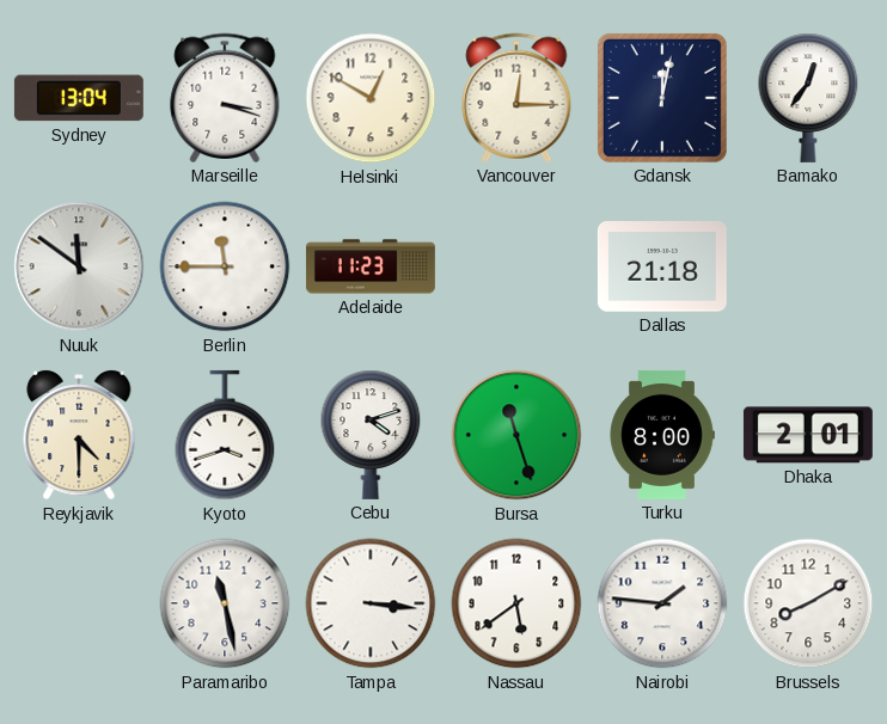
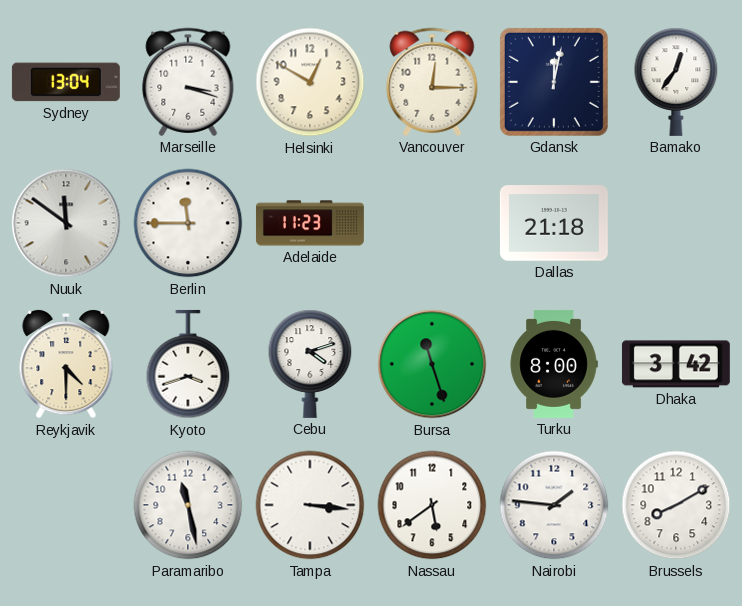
Dhaka: 2:01 -> 3:42 (676, 364)
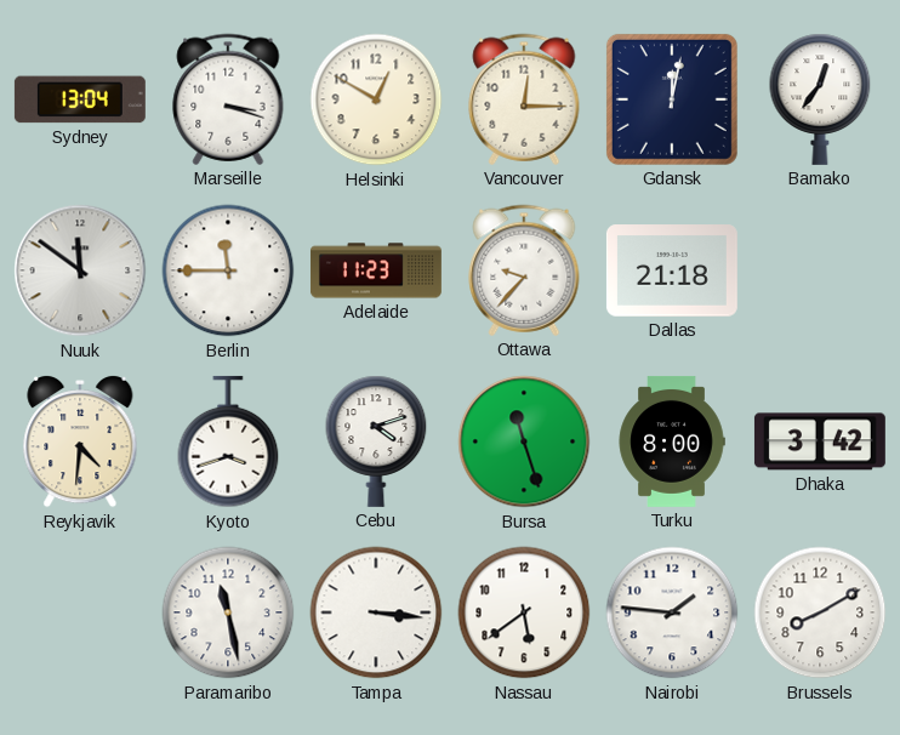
Ottawa: none -> 9:37 (524, 270)
Reykjavik: 4:30 -> 4:31 (80, 441)
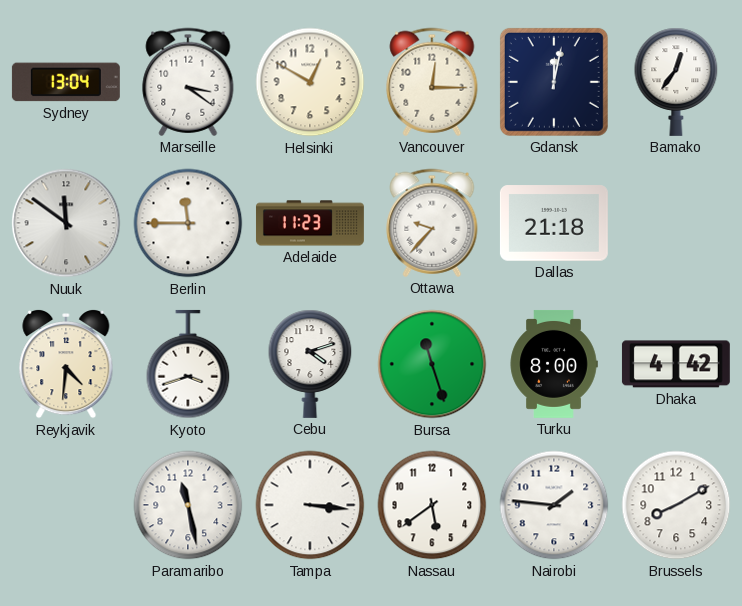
Marseille: 3:18 -> 3:21 (188, 82)
Dhaka: 3:42 -> 4:42 (676, 364)
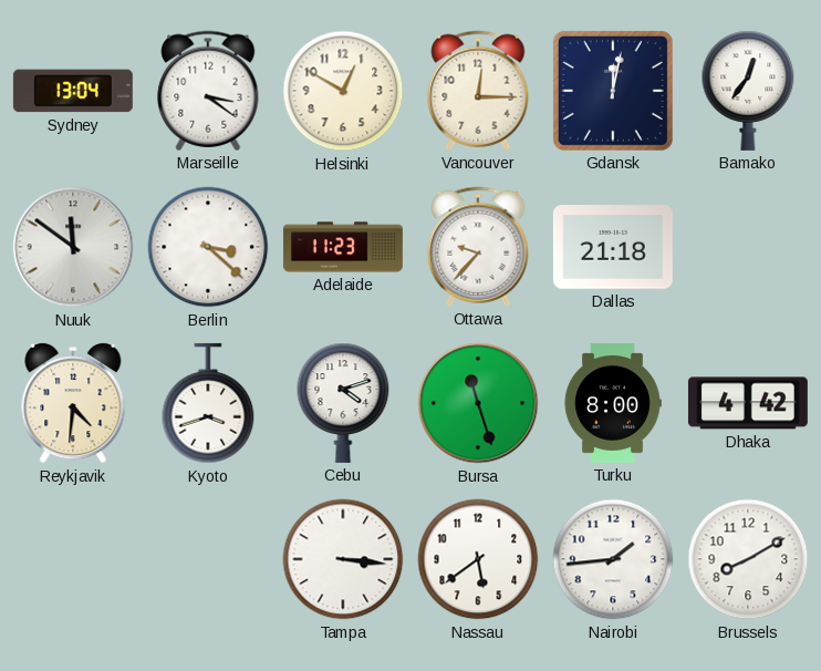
Berlin: 11:45 -> 3:22 (208, 247)
Paramaribo: 11:28 -> none (188, 505)
Nairobi: 1:46 -> 1:44 (613, 559)
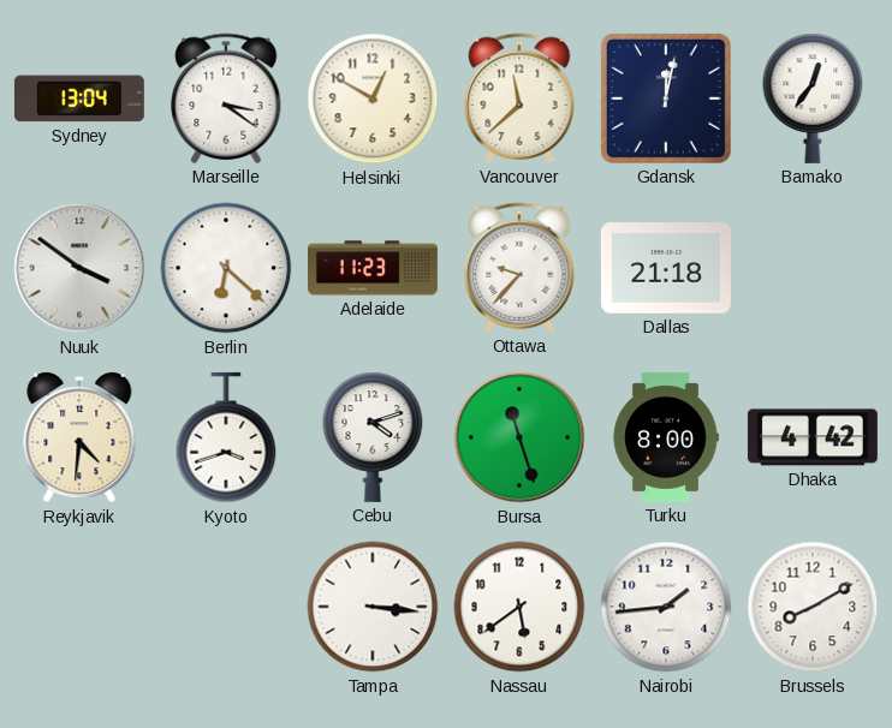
Vancouver: 12:15 -> 11:38 (519, 99)
Nuuk: 11:51 -> 3:51 (79, 268)
Berlin: 3:22 -> 6:22 (226, 268)
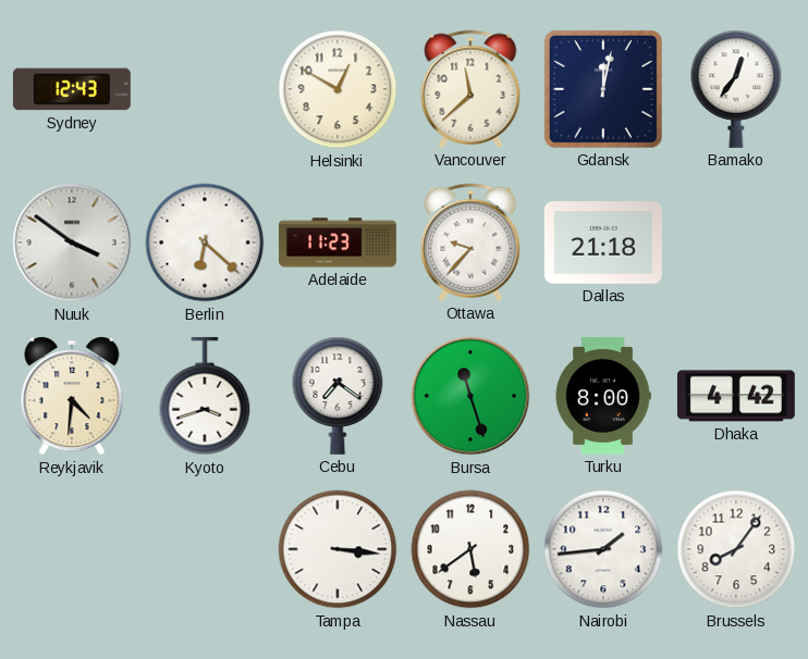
Sydney: 13:04 -> 12:43 (72, 89)
Marseille: 3:21 -> none (226, 99)
Cebu: 4:12 -> 7:21 (338, 396)
Brussels: 8:10 -> 8:06 (736, 549)
